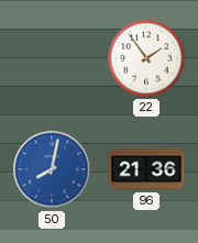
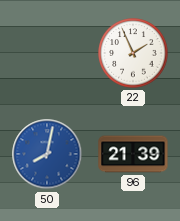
22: 1:54 -> 1:56 (133, 53)
96: 21:36 -> 21:39 (133, 154)
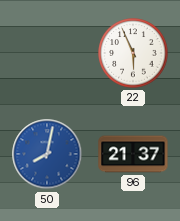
22: 1:56 -> 5:56 (133, 53)
96: 21:39 -> 21:37 (133, 154)
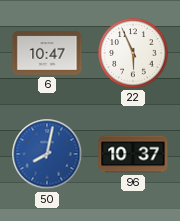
6: none -> 10:47 (47, 53)
96: 21:37 -> 10:37 (133, 154)
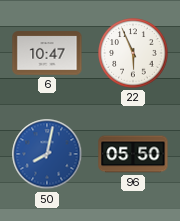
96: 10:37 -> 05:50 (133, 154)
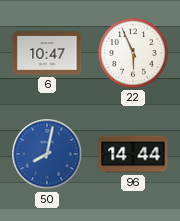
96: 05:50 -> 14:44 (133, 154)
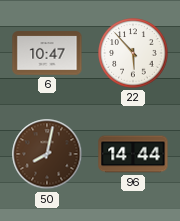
22: 5:56 -> 5:53 (133, 53)
50 dial: blue -> brown (47, 154)
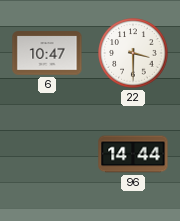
22: 5:53 -> 3:30 (133, 53)
50: 8:02 -> none (47, 154)
